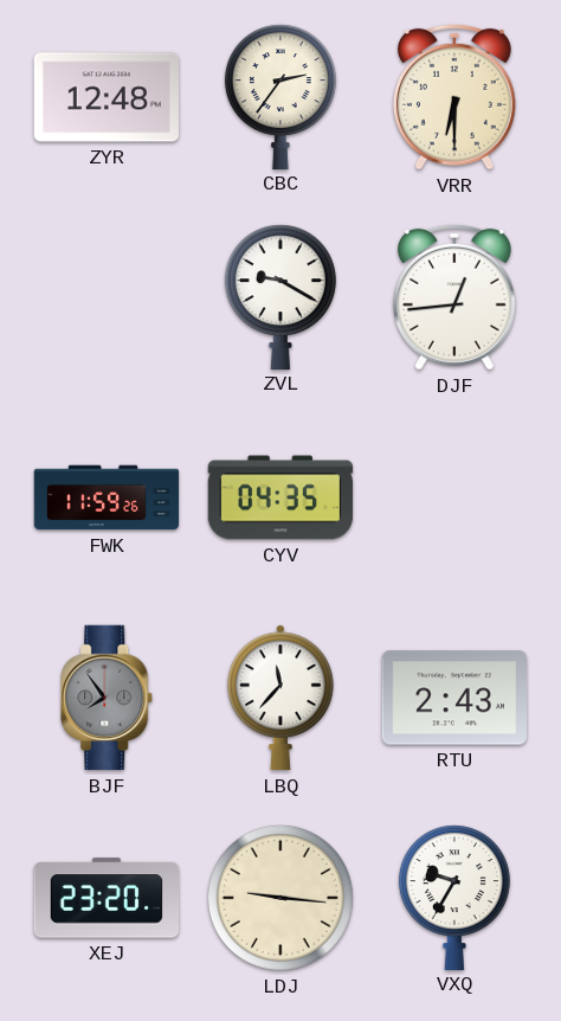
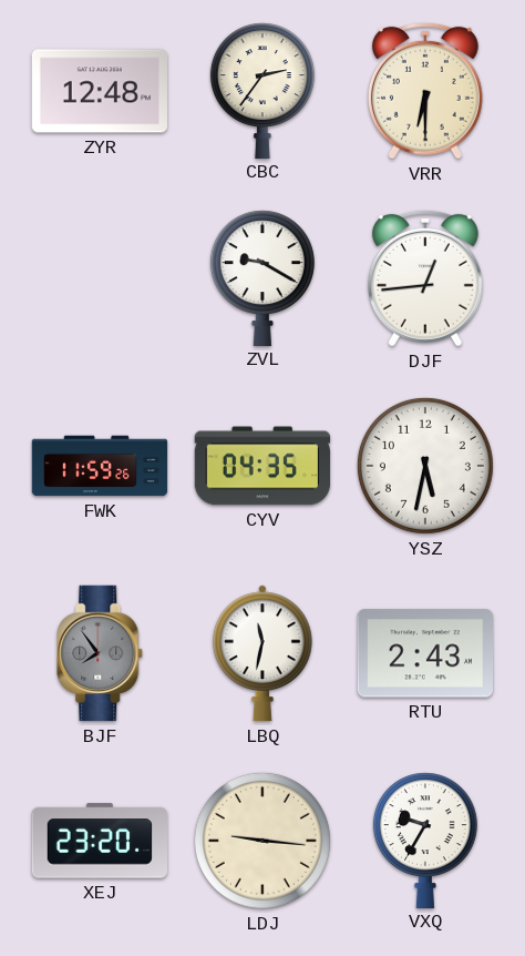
YSZ: none -> 5:32 (425, 466)
LBQ: 11:37 -> 11:32 (262, 653)
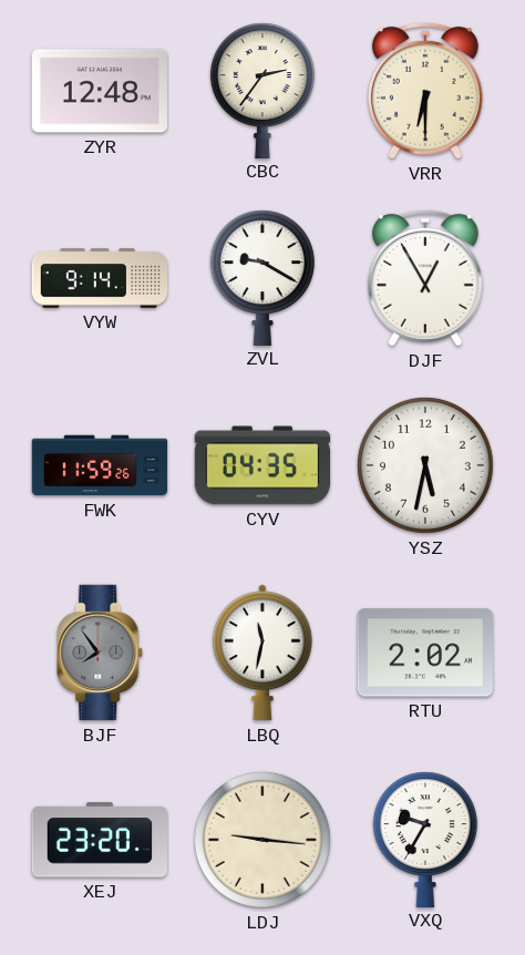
VYW: none -> 9:14 (100, 278)
DJF: 12:44 -> 12:55 (425, 278)
RTU: 2:43 -> 2:02 (424, 653)
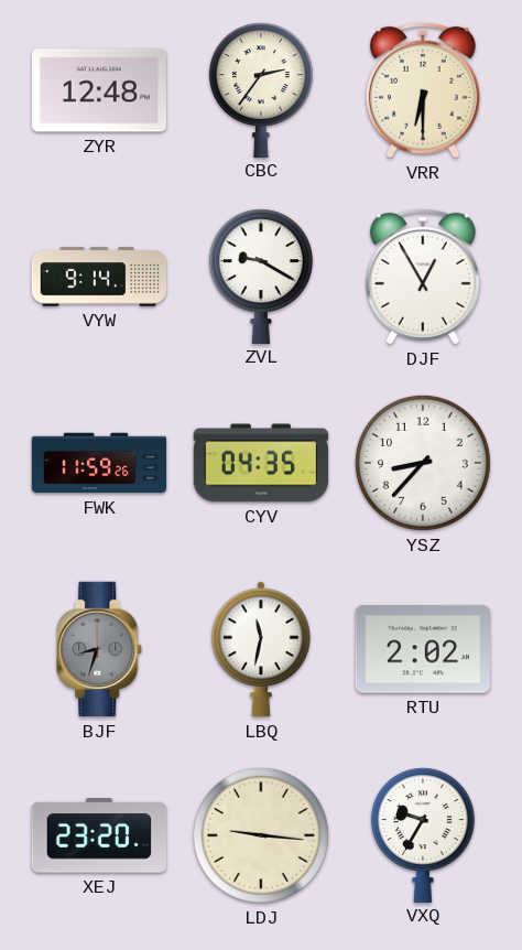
YSZ: 5:32 -> 8:37 (423, 463)
BJF: 7:54 -> 8:33 (100, 649)
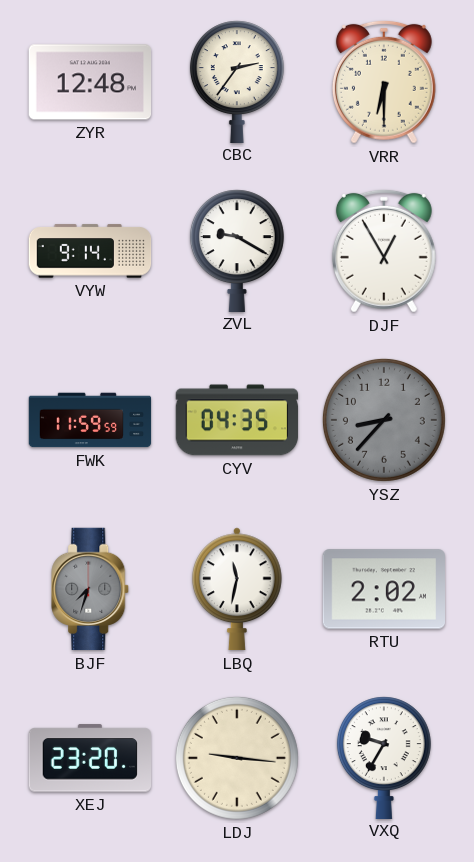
FWK: 11:59:26 -> 11:59:59 (90, 420)
YSZ dial: white -> grey (384, 420)
BJF: 8:33 -> 7:33 (91, 589)
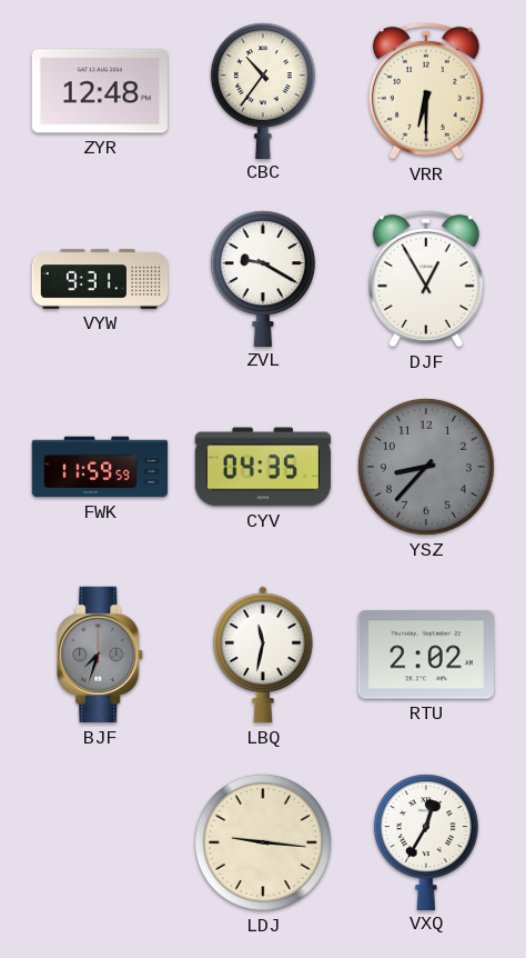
CBC: 2:36 -> 10:36 (263, 90)
VYW: 9:14 -> 9:31 (100, 279)
XEJ: 23:20 -> none (90, 758)
VXQ: 9:35 -> 12:35 (426, 841)
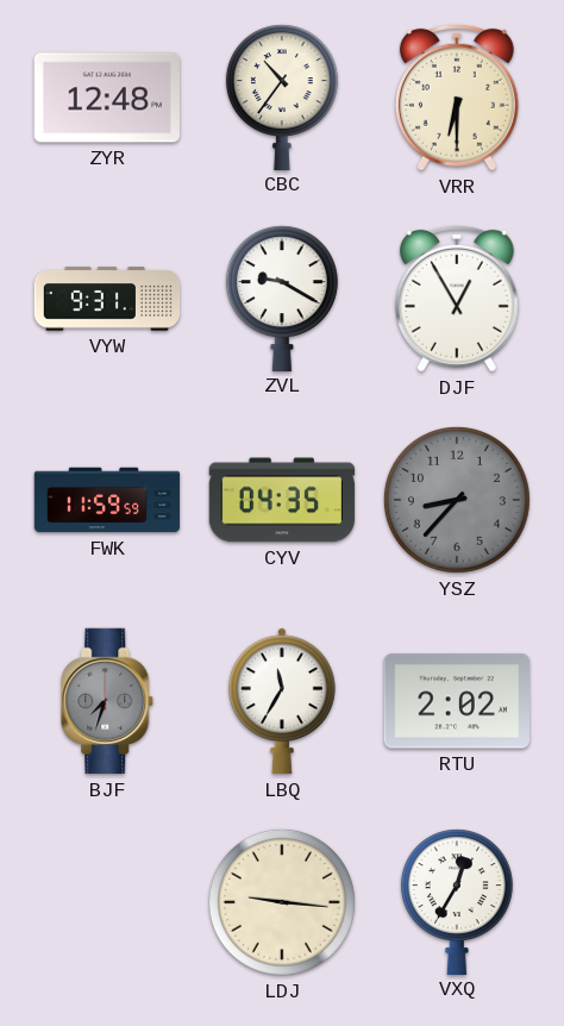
LBQ: 11:32 -> 11:35 (282, 701)
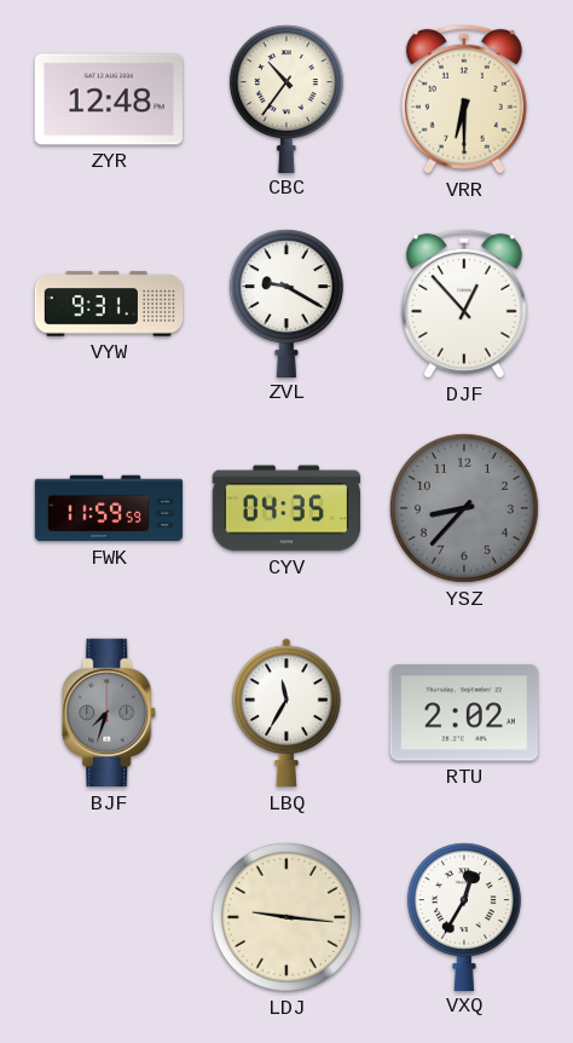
DJF: 12:55 -> 12:53 (464, 304)
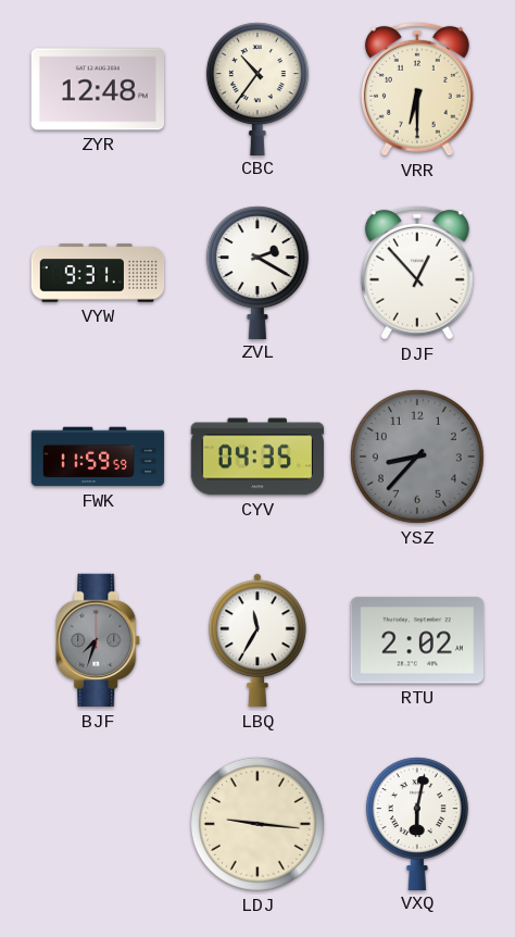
ZVL: 9:20 -> 2:20 (257, 272)
VXQ: 12:35 -> 6:02 (417, 823)
